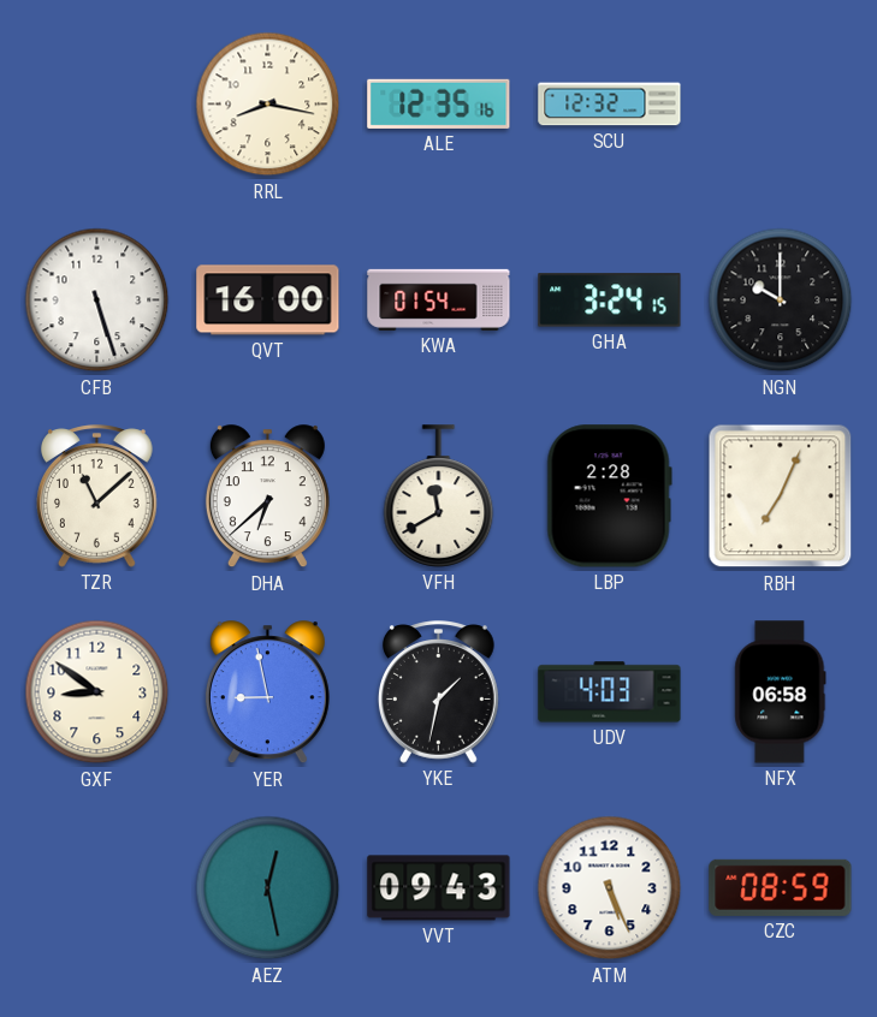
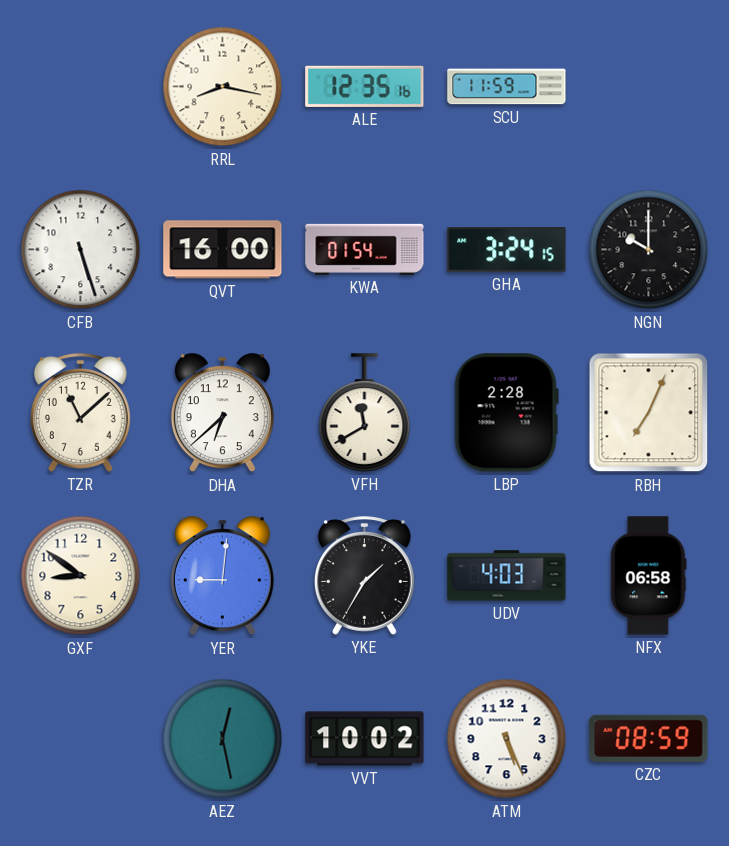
SCU: 12:32 -> 11:59 (507, 87)
YER: 8:58 -> 9:01 (222, 576)
YKE: 1:32 -> 1:35 (364, 576)
VVT: 09:43 -> 10:02 (365, 739)
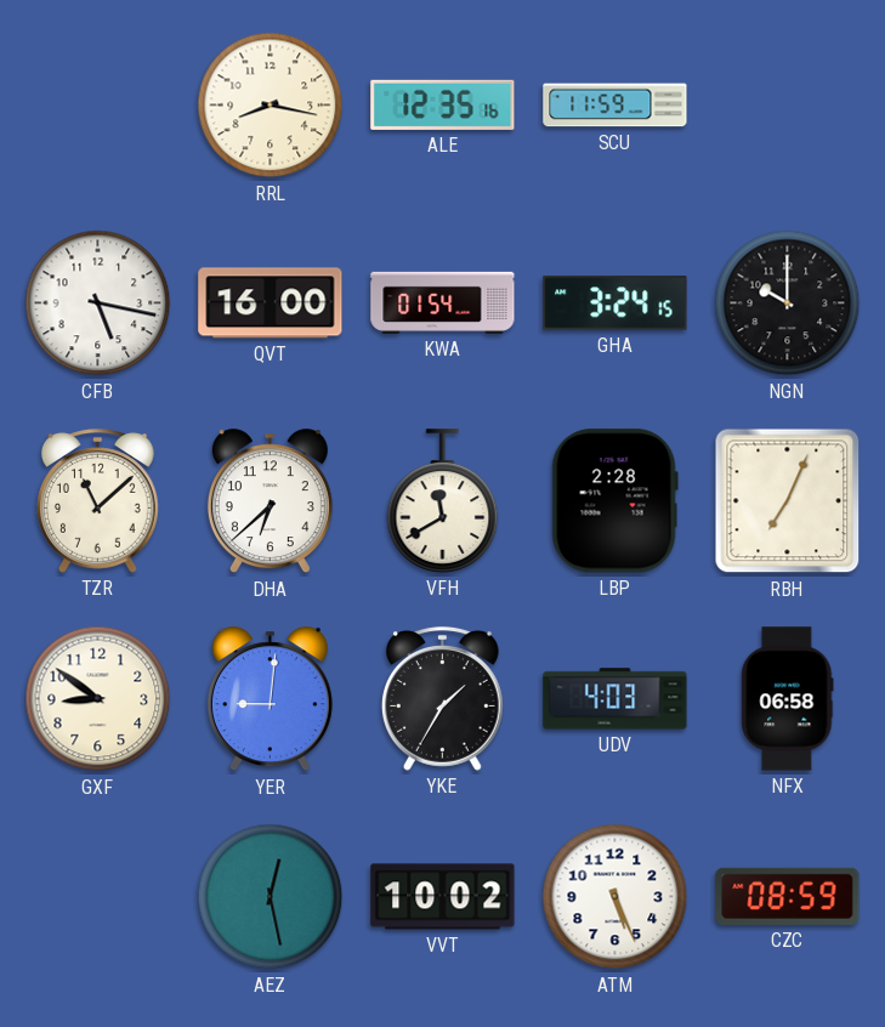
CFB: 5:27 -> 5:17 (98, 303)
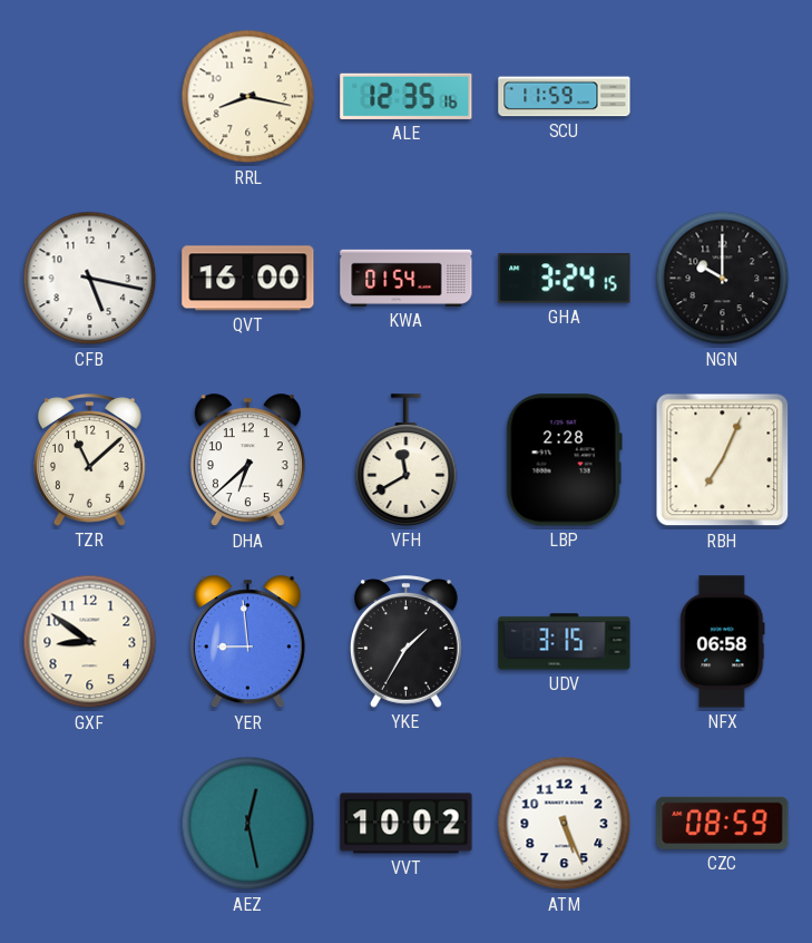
YER: 9:01 -> 8:59 (247, 642)
UDV: 4:03 -> 3:15 (565, 642)
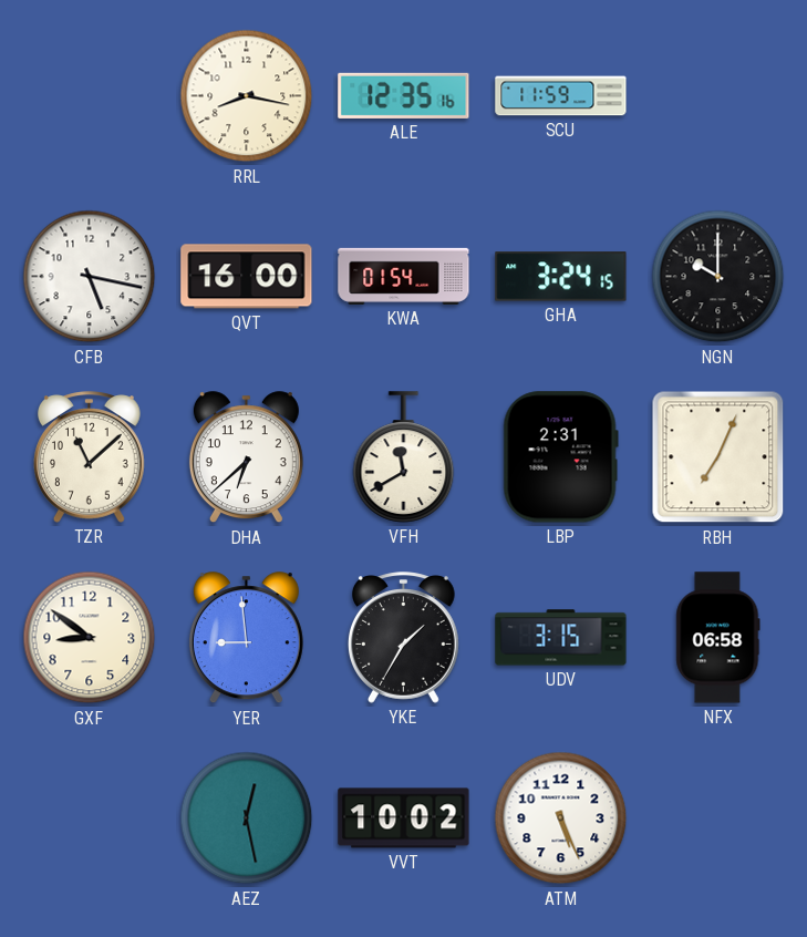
LBP: 2:28 -> 2:31 (560, 457)
CZC: 08:59 -> none (723, 823)
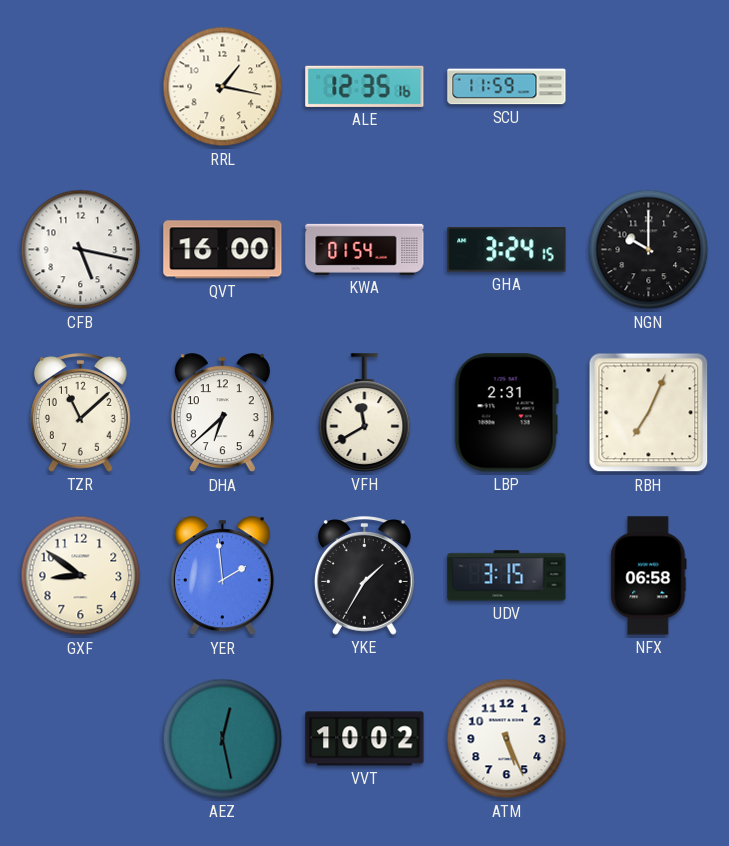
RRL: 8:17 -> 1:17 (223, 87)
YER: 8:59 -> 1:59 (222, 576)
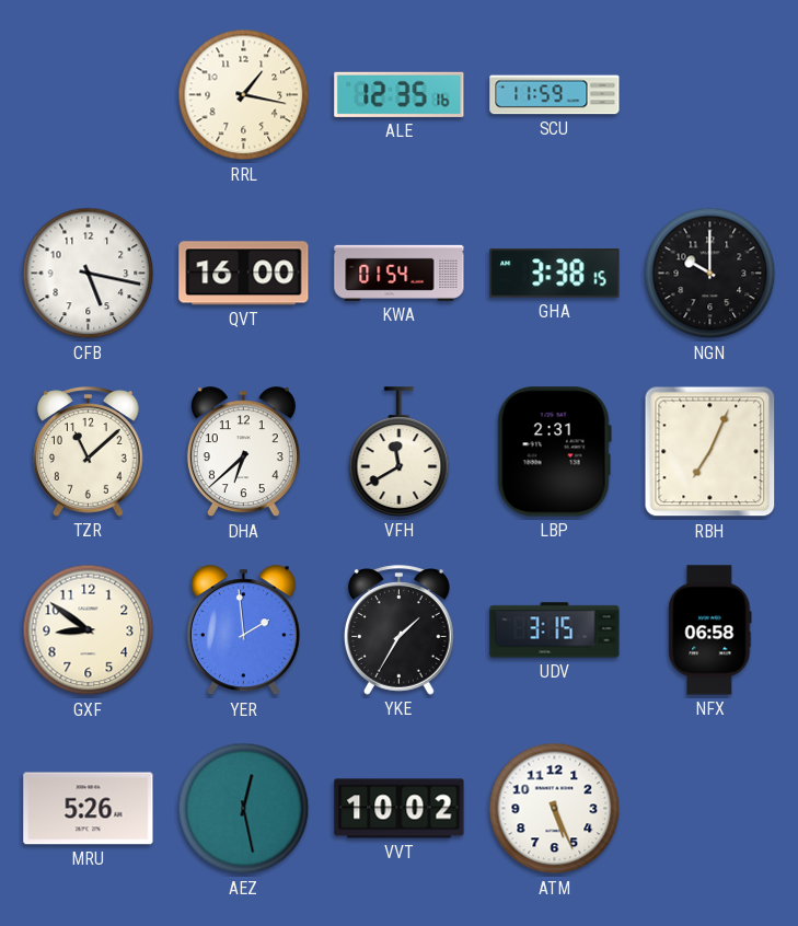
GHA: 3:24 -> 3:38 (555, 274)
MRU: none -> 5:26 (89, 809)
